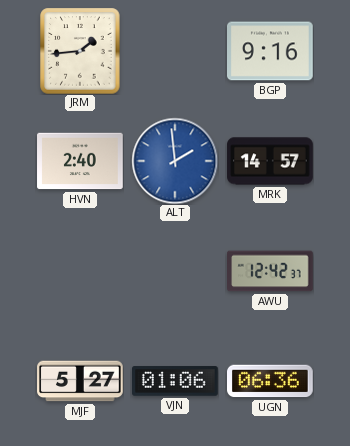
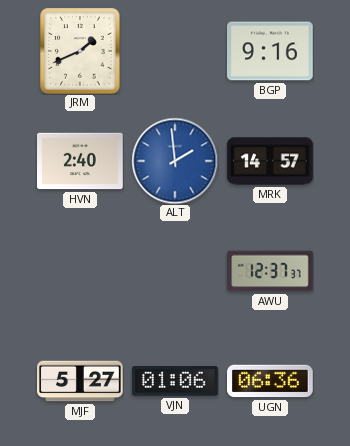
JRM: 1:44 -> 1:41 (80, 51)
AWU: 12:42 -> 12:37 (271, 271)
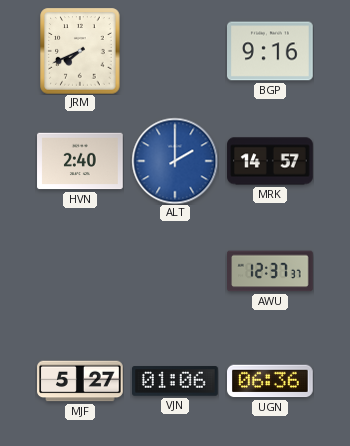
JRM: 1:41 -> 7:41 (80, 51)
ALT: 1:59 -> 2:00 (175, 161)
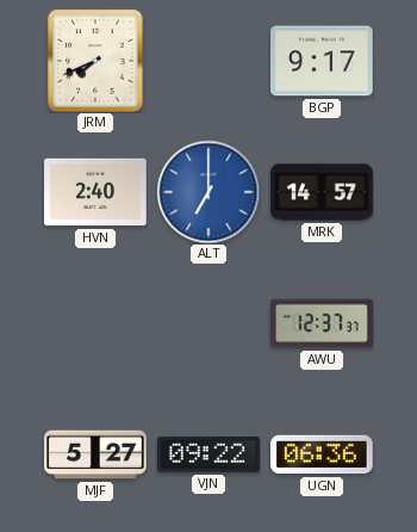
BGP: 9:16 -> 9:17 (322, 61)
ALT: 2:00 -> 7:00 (208, 192)
VJN: 01:06 -> 09:22 (210, 454)
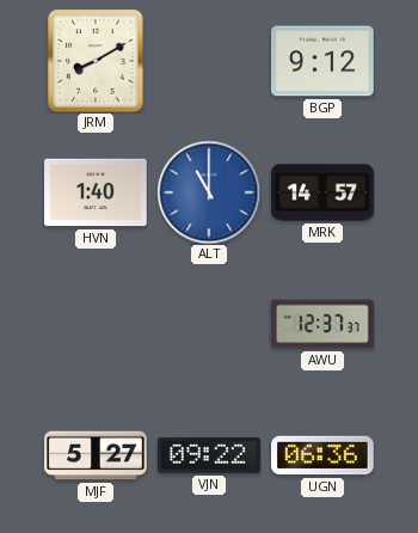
JRM: 7:41 -> 8:10 (96, 61)
BGP: 9:17 -> 9:12 (322, 61)
HVN: 2:40 -> 1:40 (96, 192)
ALT: 7:00 -> 11:00 (209, 192)
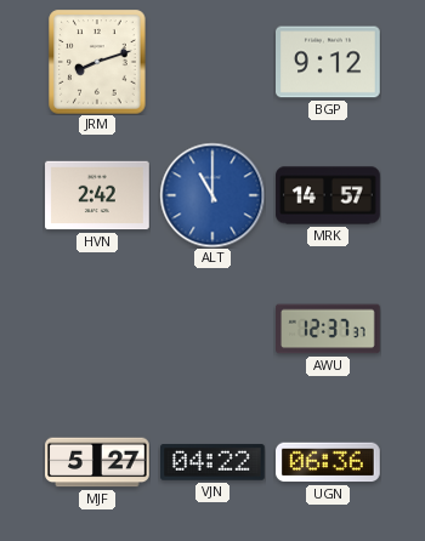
JRM: 8:10 -> 8:12 (97, 62)
HVN: 1:40 -> 2:42 (97, 195)
VJN: 09:22 -> 04:22 (214, 462)
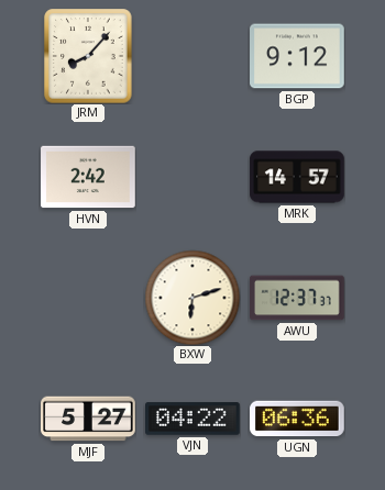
JRM: 8:12 -> 8:07 (88, 56)
ALT: 11:00 -> none (212, 195)
BXW: none -> 6:12 (193, 298)
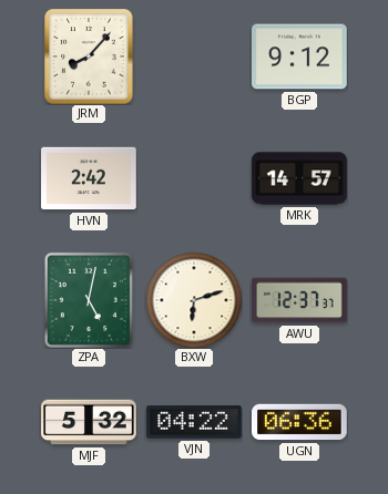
ZPA: none -> 5:02 (89, 300)
MJF: 5:27 -> 5:32 (89, 422)
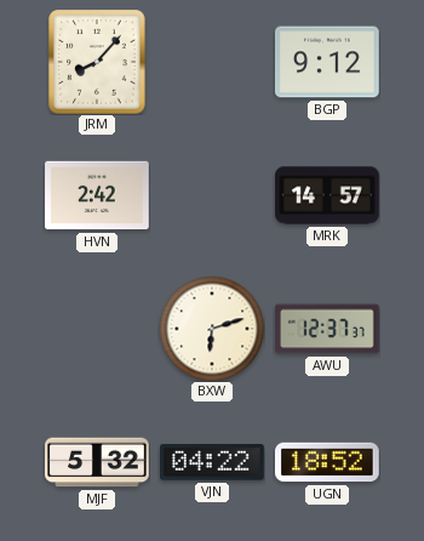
ZPA: 5:02 -> none (89, 300)
UGN: 06:36 -> 18:52 (328, 462)
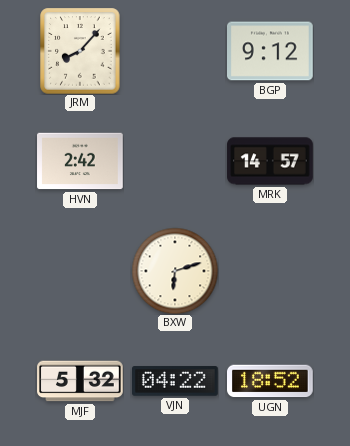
AWU: 12:37 -> none (328, 329)
